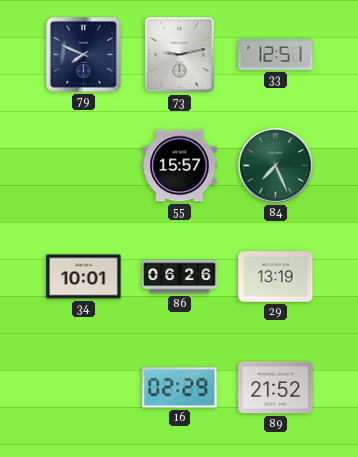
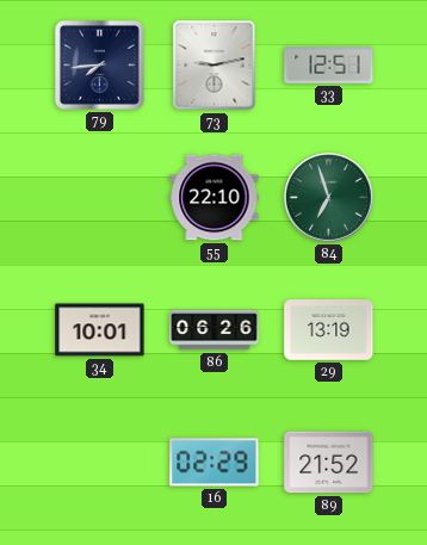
79: 7:49 -> 7:44 (99, 64)
55: 15:57 -> 22:10 (215, 198)
84: 7:26 -> 6:57 (329, 198)
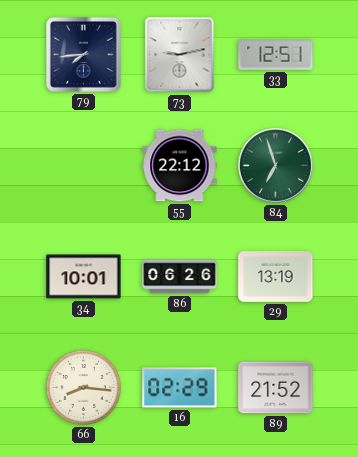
55: 22:10 -> 22:12 (180, 166)
66: none -> 8:16 (83, 387)
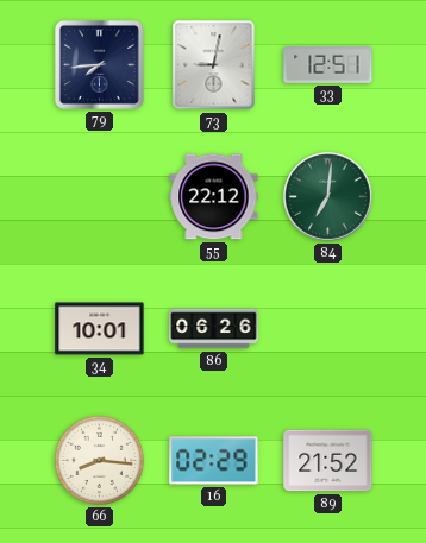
73: 9:13 -> 9:02 (214, 65)
84: 6:57 -> 7:01 (328, 197)
29: 13:19 -> none (276, 277)
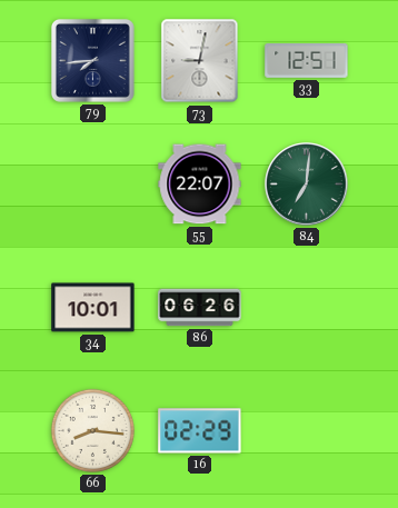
55: 22:12 -> 22:07 (200, 185)
89: 21:52 -> none (328, 461)
